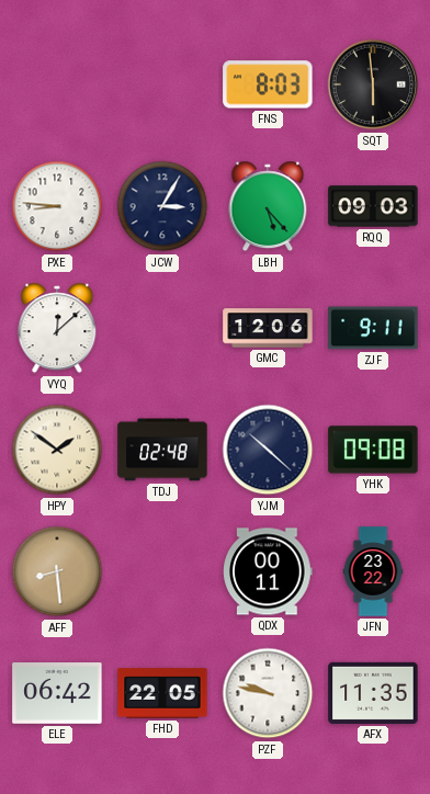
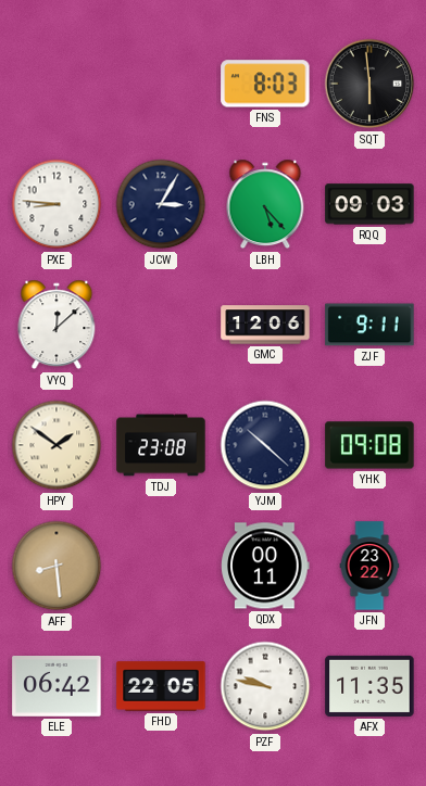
TDJ: 02:48 -> 23:08 (161, 445)
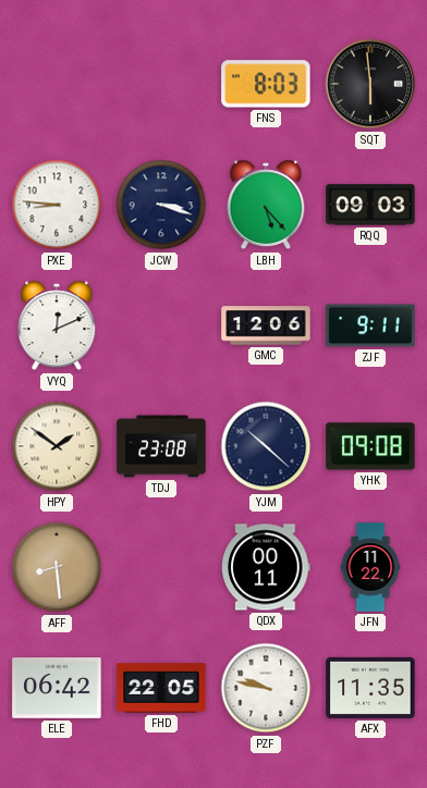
JCW: 3:05 -> 3:18 (161, 205)
VYQ: 12:08 -> 12:11 (57, 325)
JFN: 23:22 -> 11:22 (370, 567)
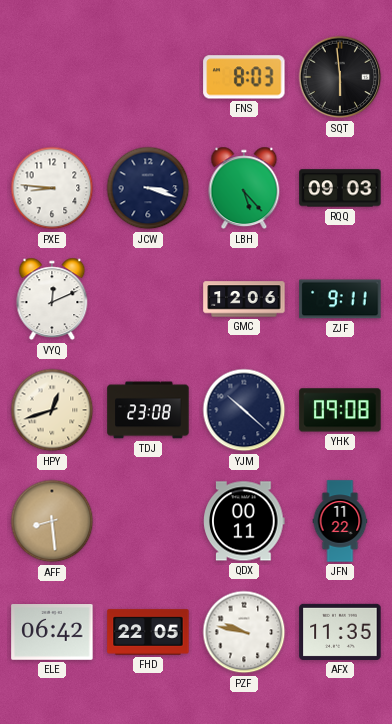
HPY: 1:51 -> 12:42 (52, 410)
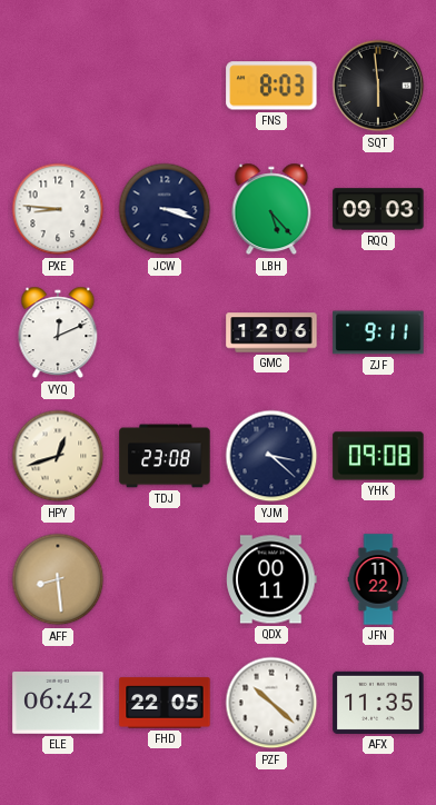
YJM: 10:22 -> 3:22 (271, 456)
PZF: 9:47 -> 10:22 (271, 703)
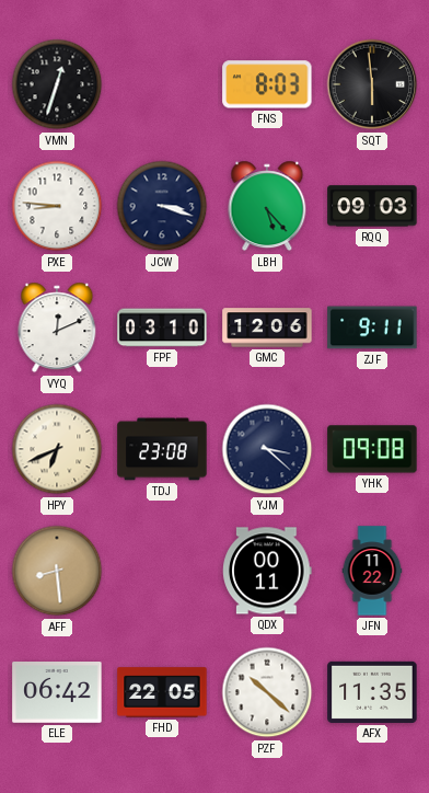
VMN: none -> 12:33 (57, 84)
FPF: none -> 03:10 (162, 327)
HPY: 12:42 -> 6:41 (57, 449)
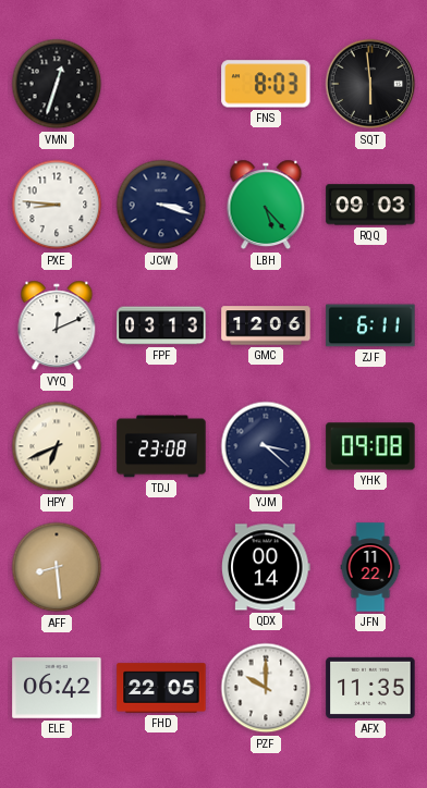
FPF: 03:10 -> 03:13 (161, 325)
ZJF: 9:11 -> 6:11 (370, 325)
QDX: 00:11 -> 00:14 (266, 567)
PZF: 10:22 -> 10:00 (266, 688)
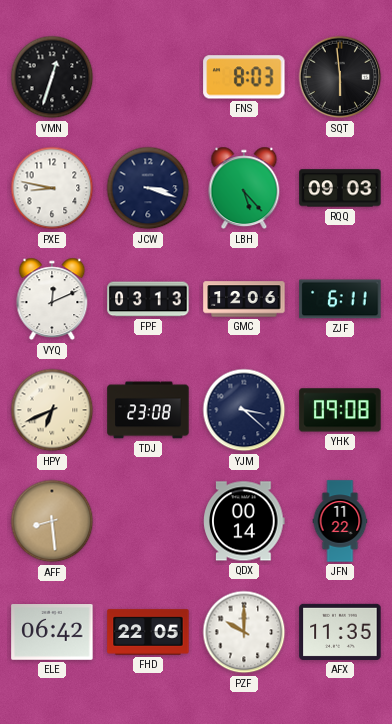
PXE: 8:46 -> 8:47 (52, 188)
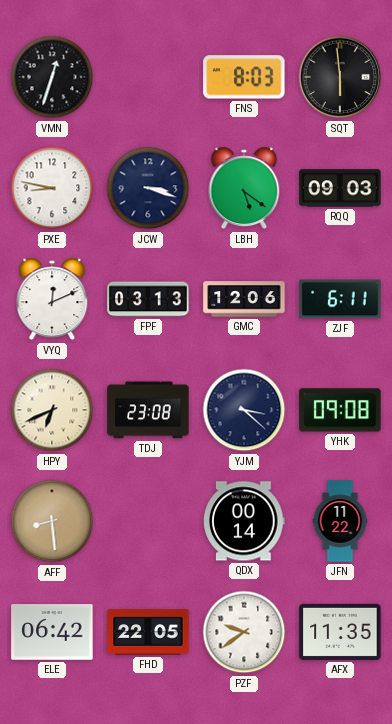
LBH: 5:23 -> 5:21 (244, 188)
PZF: 10:00 -> 9:39 (244, 632)
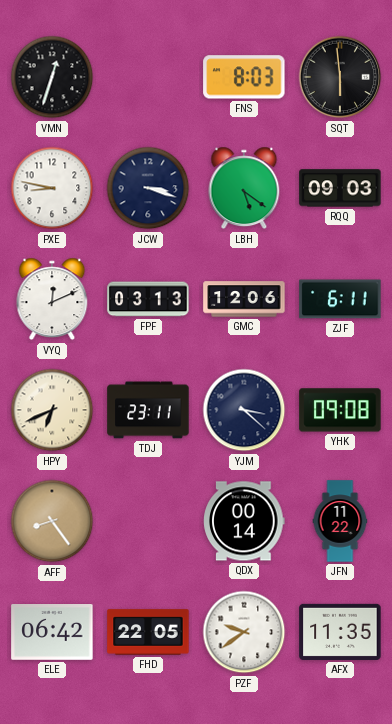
TDJ: 23:08 -> 23:11 (148, 410)
AFF: 8:29 -> 8:24 (52, 521)
